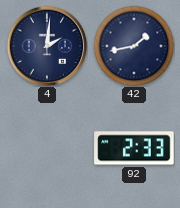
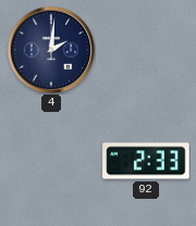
42: 1:43 -> none (134, 46)
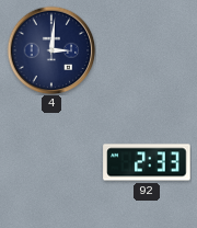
4: 2:01 -> 3:01 (51, 50)
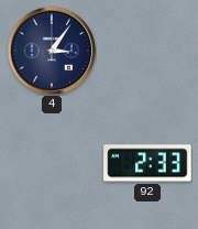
4: 3:01 -> 3:06 (52, 51)
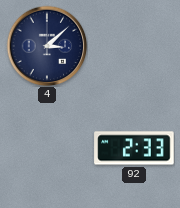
4: 3:06 -> 3:08 (47, 46)
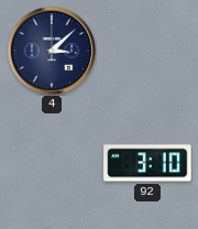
92: 2:33 -> 3:10 (147, 163)
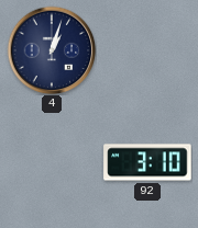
4: 3:08 -> 1:03 (52, 50)
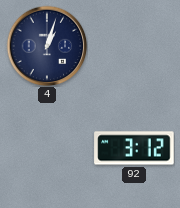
92: 3:10 -> 3:12 (134, 148)
